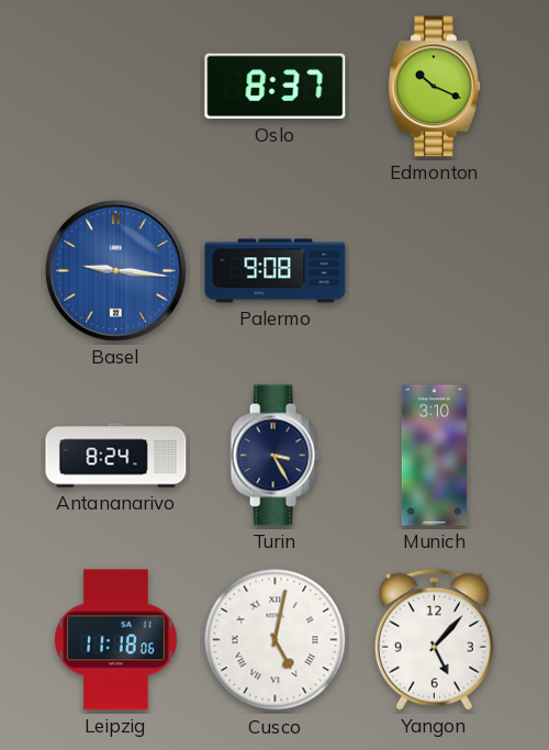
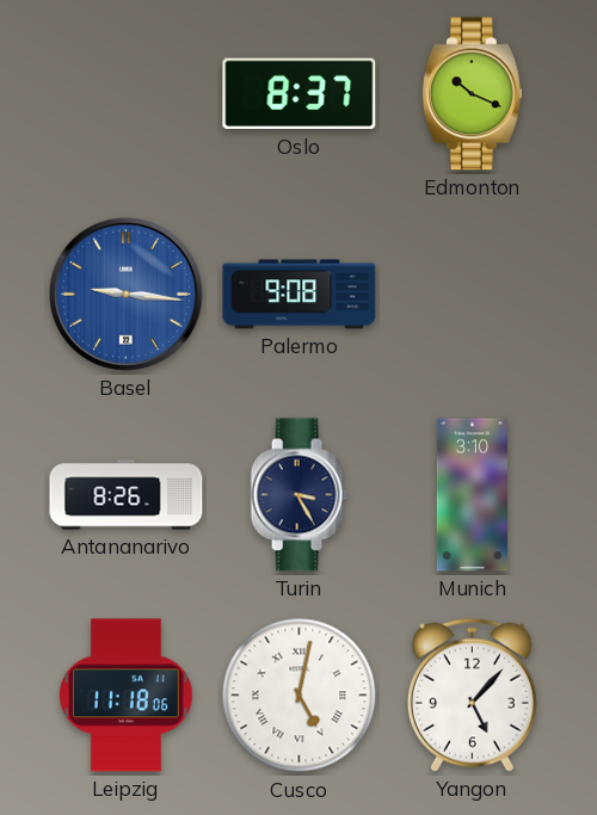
Antananarivo: 8:24 -> 8:26 (127, 495)
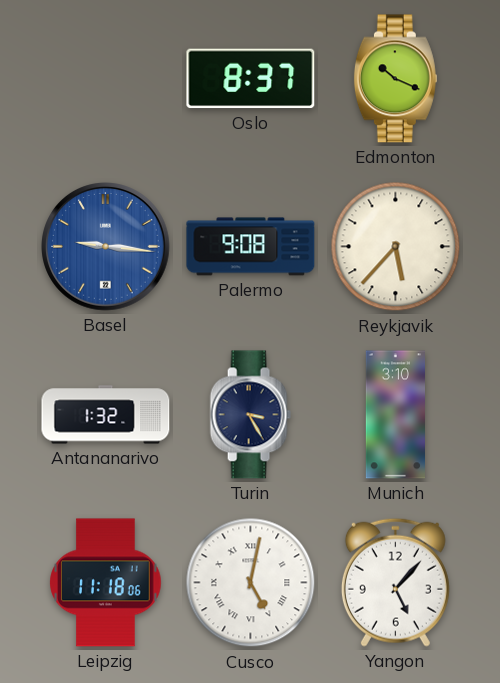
Reykjavik: none -> 5:37 (396, 247)
Antananarivo: 8:26 -> 1:32 (106, 415)
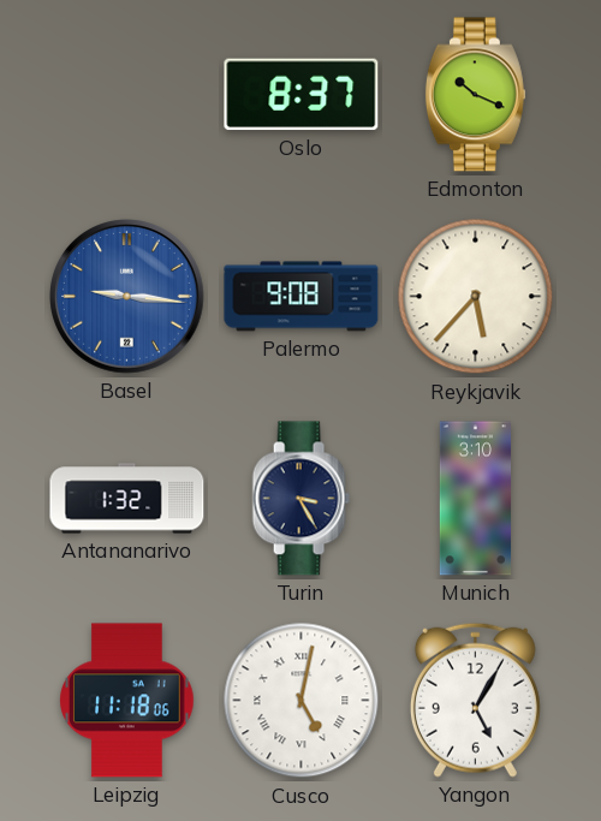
Yangon: 5:07 -> 5:05 (475, 700)
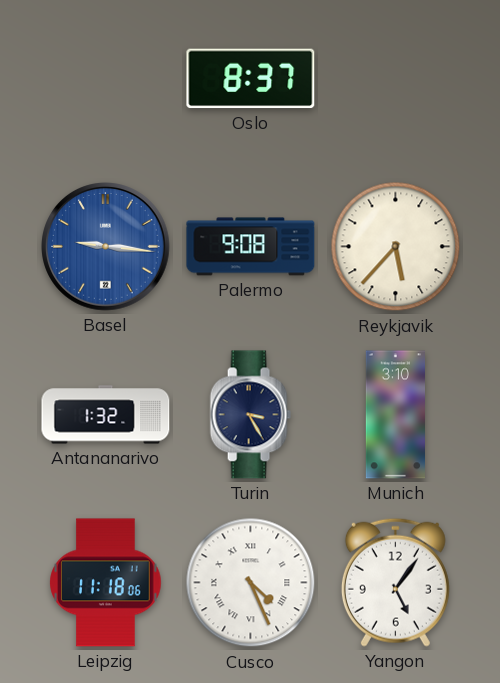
Edmonton: 10:19 -> none (475, 95)
Cusco: 5:02 -> 4:26 (251, 583)
Yangon: 5:05 -> 5:06 (395, 582)
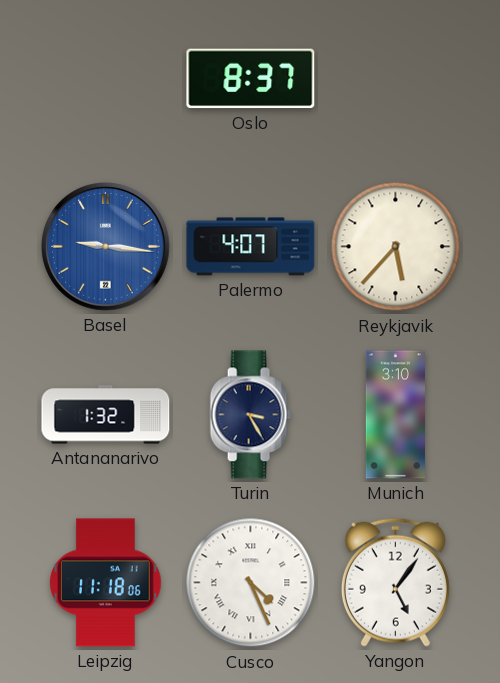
Palermo: 9:08 -> 4:07 (251, 247)
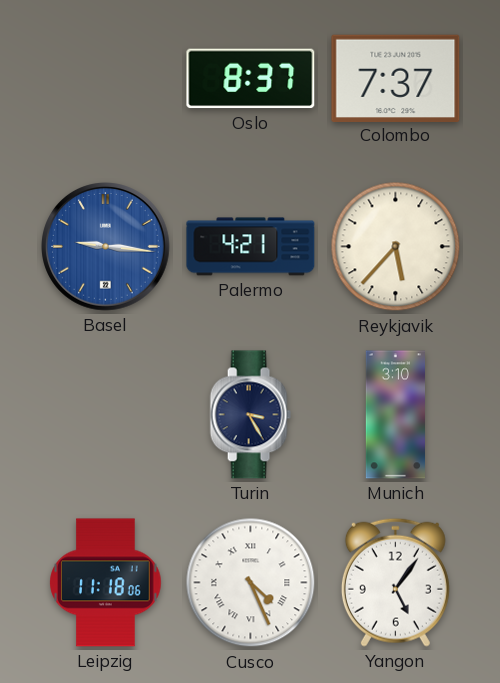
Colombo: none -> 7:37 (396, 78)
Palermo: 4:07 -> 4:21 (251, 247)
Antananarivo: 1:32 -> none (106, 415)
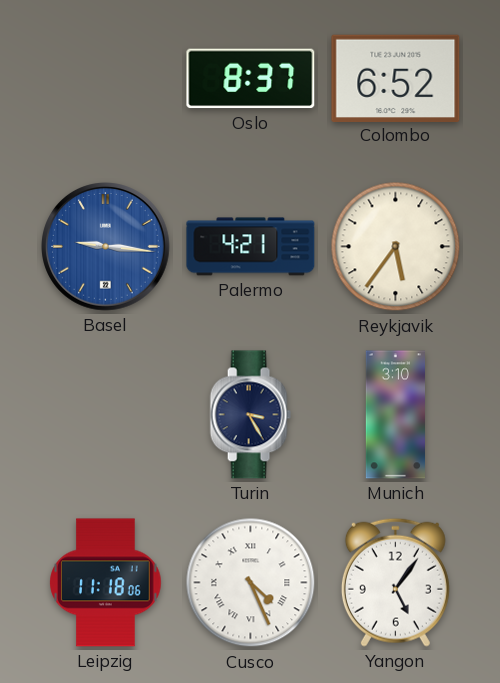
Colombo: 7:37 -> 6:52 (396, 78)
Reykjavik: 5:37 -> 5:36 (396, 247)
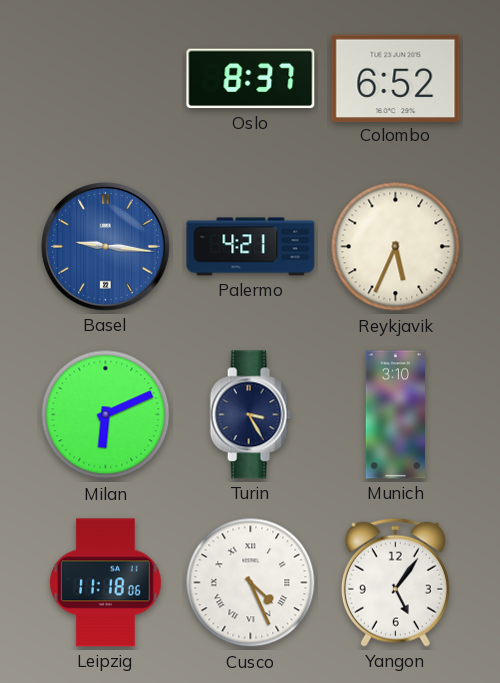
Reykjavik: 5:36 -> 5:34 (396, 247)
Milan: none -> 6:11 (106, 415)
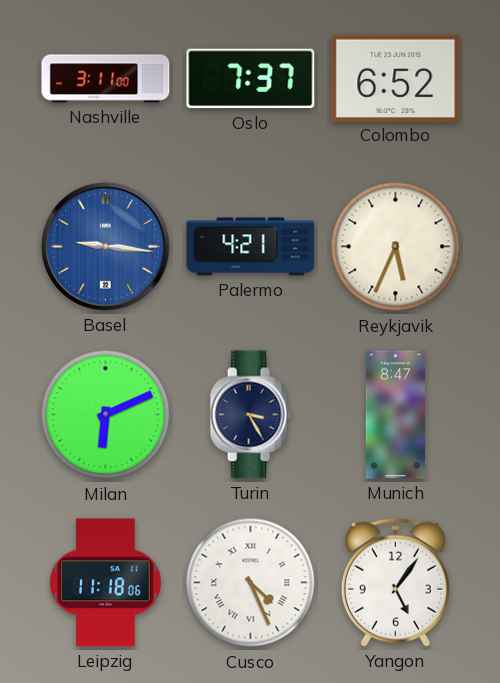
Nashville: none -> 3:11 (106, 79)
Oslo: 8:37 -> 7:37 (251, 79)
Munich: 3:10 -> 8:47 (395, 415)
